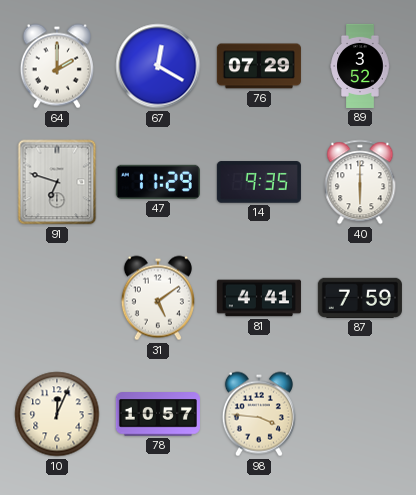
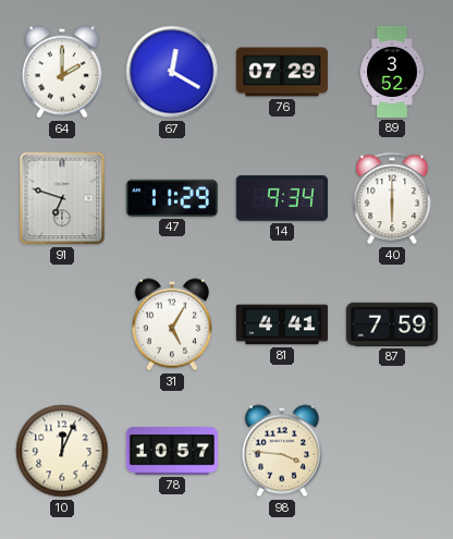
14: 9:35 -> 9:34 (282, 198)
31: 5:09 -> 5:05 (172, 324)
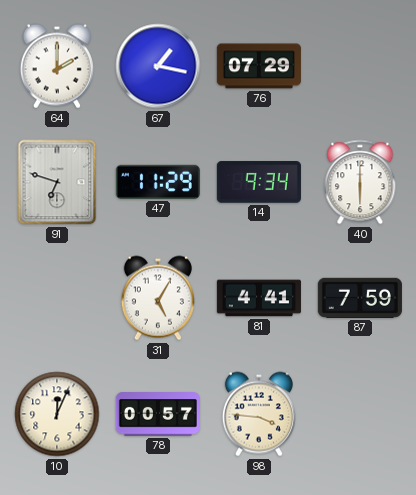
67: 12:20 -> 1:17 (158, 66)
89: 3:52 -> none (392, 72)
78: 10:57 -> 00:57 (158, 414)
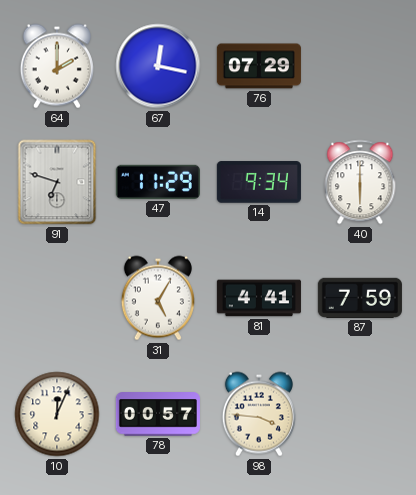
67: 1:17 -> 12:17 (158, 66)
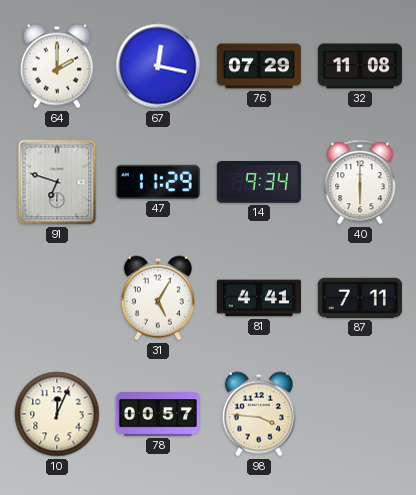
32: none -> 11:08 (360, 66)
87: 7:59 -> 7:11 (360, 298)
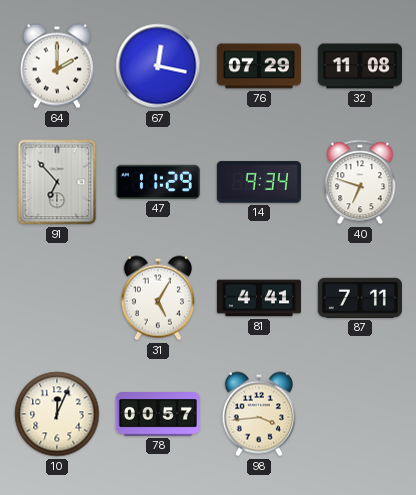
91: 6:48 -> 6:53 (57, 182)
40: 6:00 -> 6:48 (360, 182)
98: 3:46 -> 3:44 (259, 414)
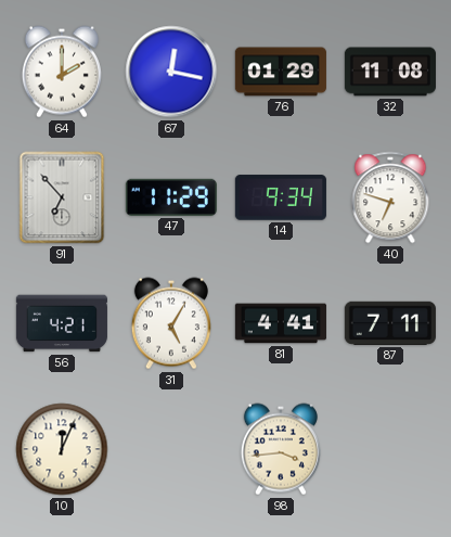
76: 07:29 -> 01:29 (281, 72)
56: none -> 4:21 (62, 323)
78: 00:57 -> none (158, 414)
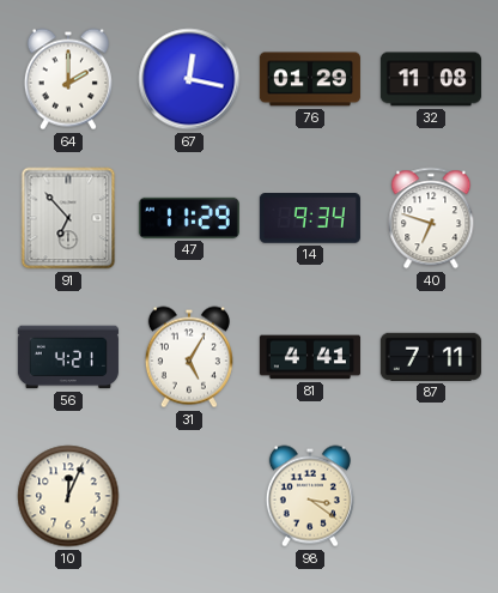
98: 3:44 -> 3:21 (310, 496)
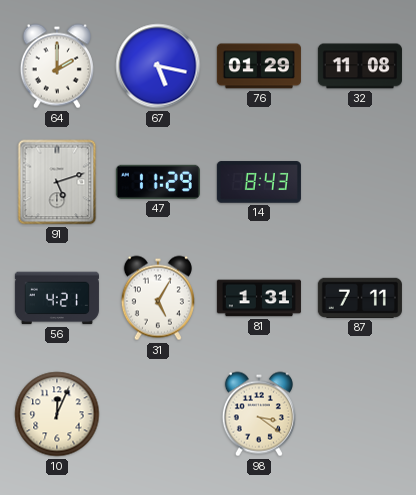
67: 12:17 -> 5:17 (158, 66)
91: 6:53 -> 5:12 (57, 182)
14: 9:34 -> 8:43 (259, 182)
40: 6:48 -> none (431, 218)
81: 4:41 -> 1:31 (259, 298)
